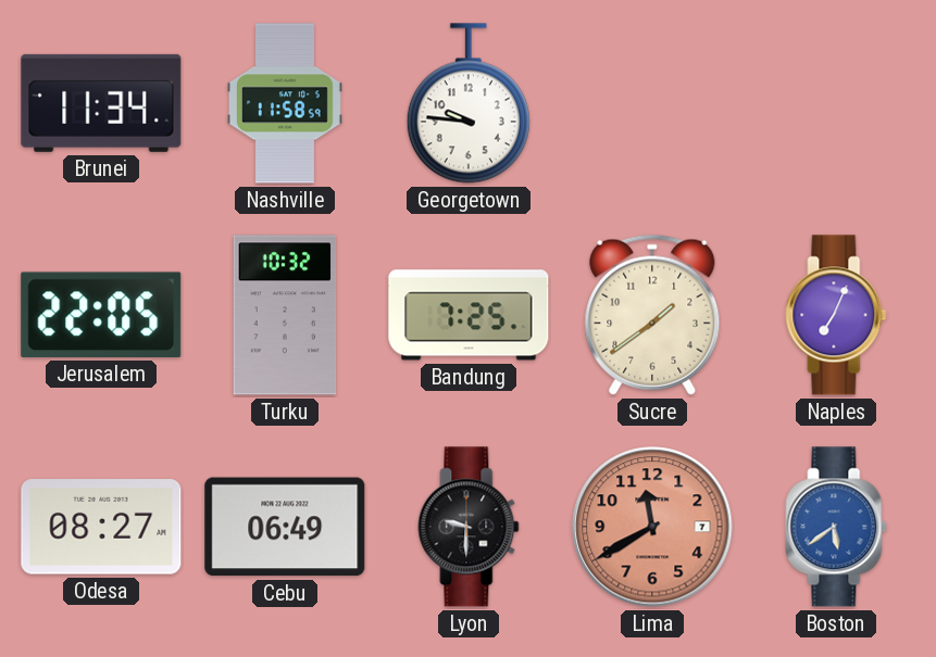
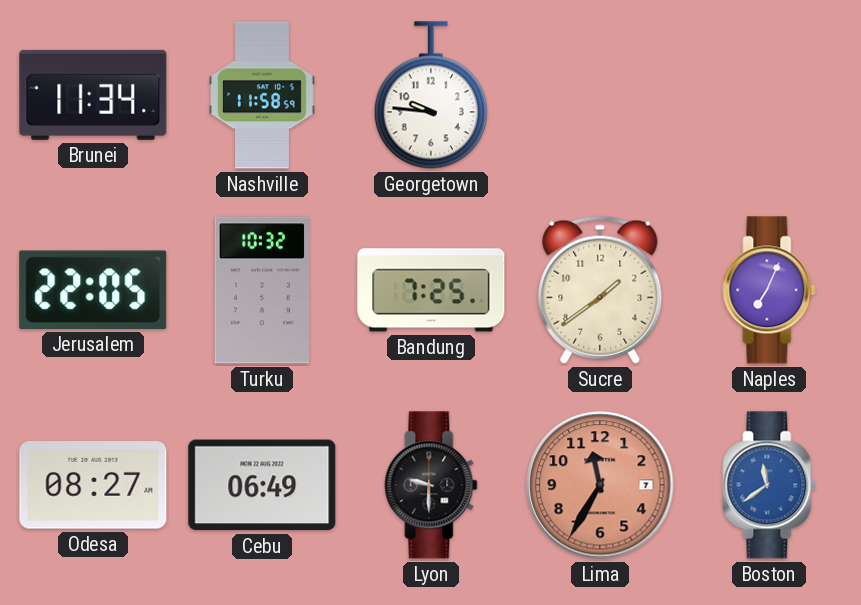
Lima: 11:40 -> 11:35 (600, 485)
Boston: 5:39 -> 11:39 (769, 485)
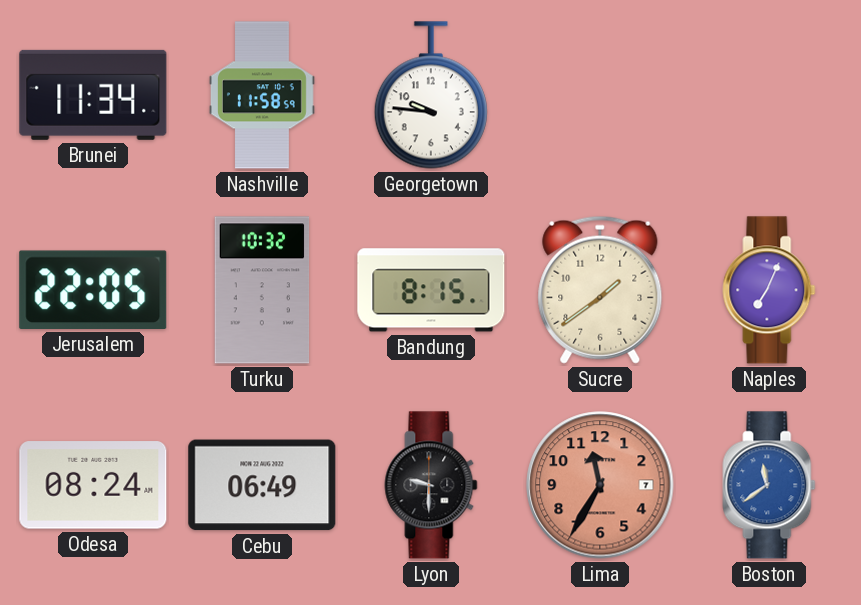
Bandung: 7:25 -> 8:15 (431, 290)
Odesa: 08:27 -> 08:24 (93, 485)
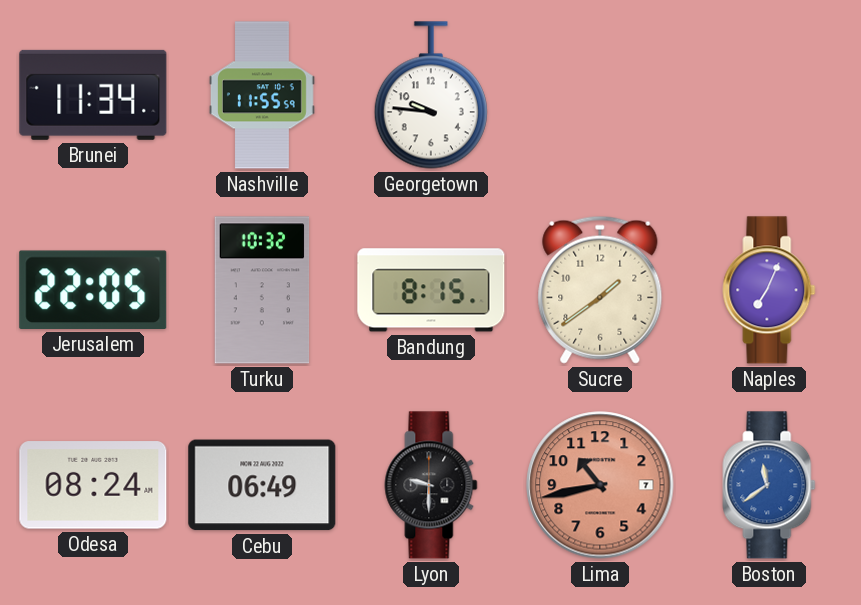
Nashville: 11:58 -> 11:55 (262, 95)
Lima: 11:35 -> 10:43 (600, 485)
